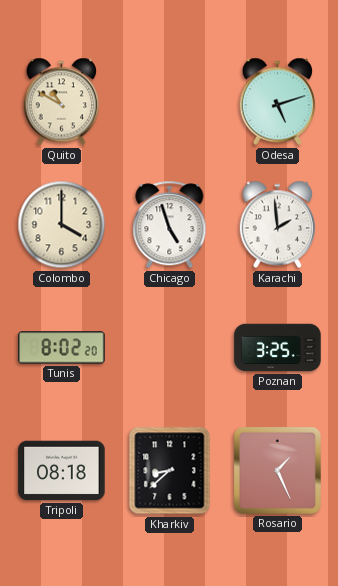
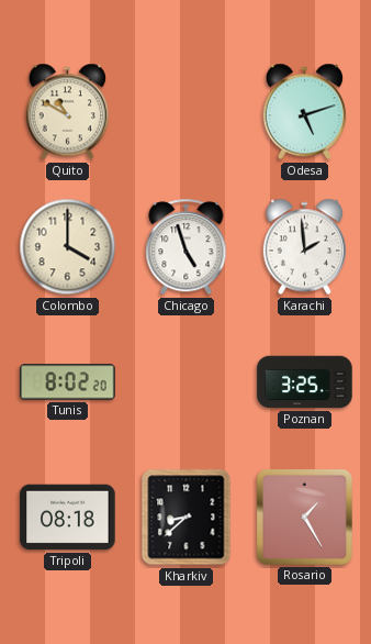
Rosario: 1:26 -> 1:25 (304, 517)
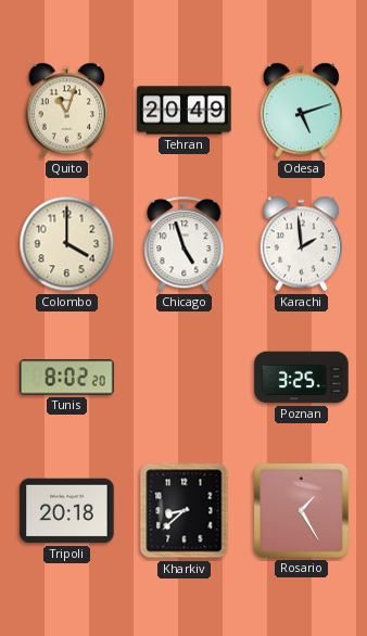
Quito: 10:50 -> 11:03 (67, 111)
Tehran: none -> 20:49 (185, 111)
Tripoli: 08:18 -> 20:18 (67, 511)
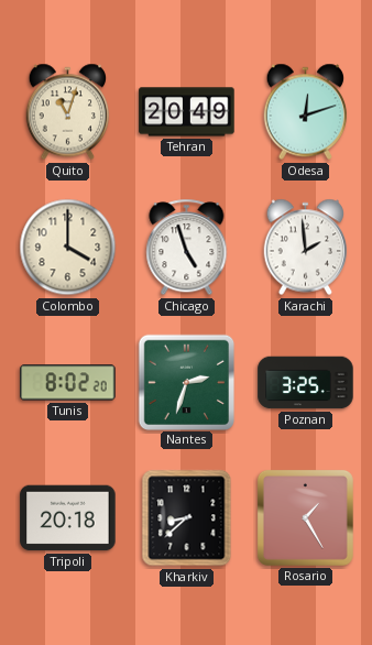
Odesa: 5:12 -> 12:12 (306, 112)
Nantes: none -> 2:33 (186, 382)
